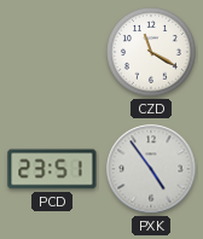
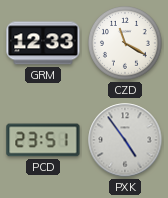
GRM: none -> 12:33 (43, 43)
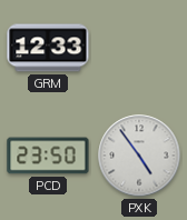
CZD: 11:20 -> none (126, 44)
PCD: 23:51 -> 23:50 (48, 156)
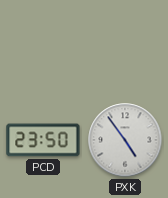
GRM: 12:33 -> none (48, 48)
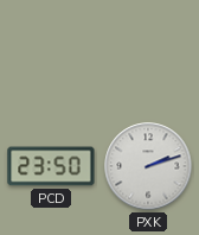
PXK: 4:54 -> 2:12 (148, 166)
